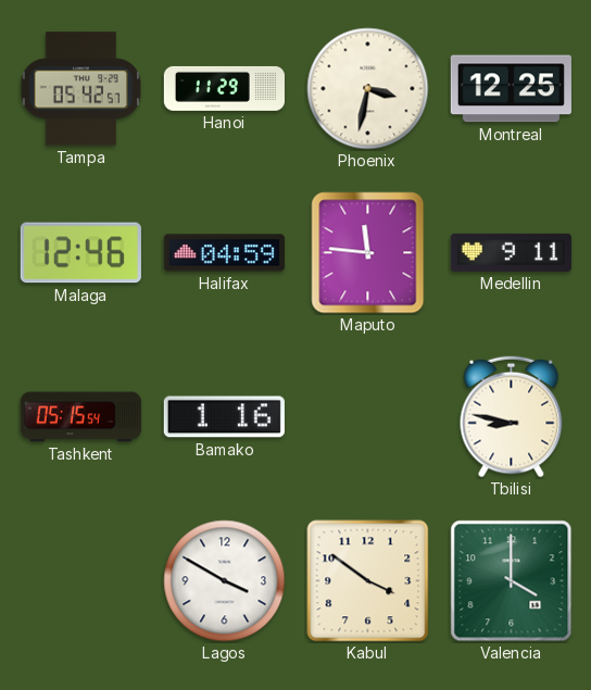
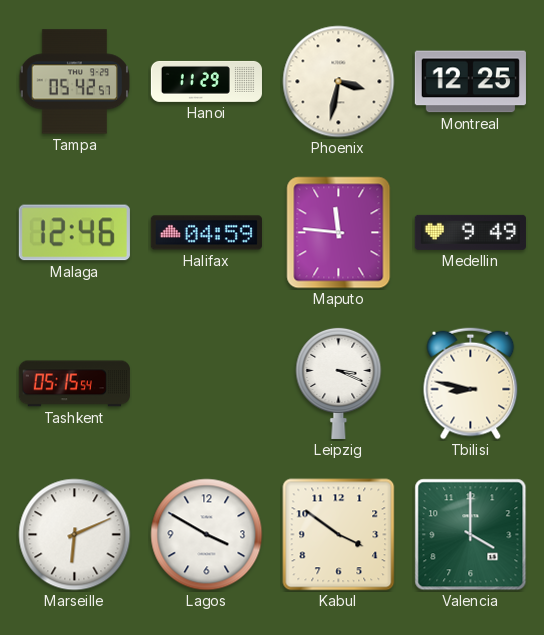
Medellin: 9:11 -> 9:49 (470, 232)
Bamako: 1:16 -> none (224, 417)
Leipzig: none -> 3:19 (339, 383)
Marseille: none -> 6:11 (75, 535)
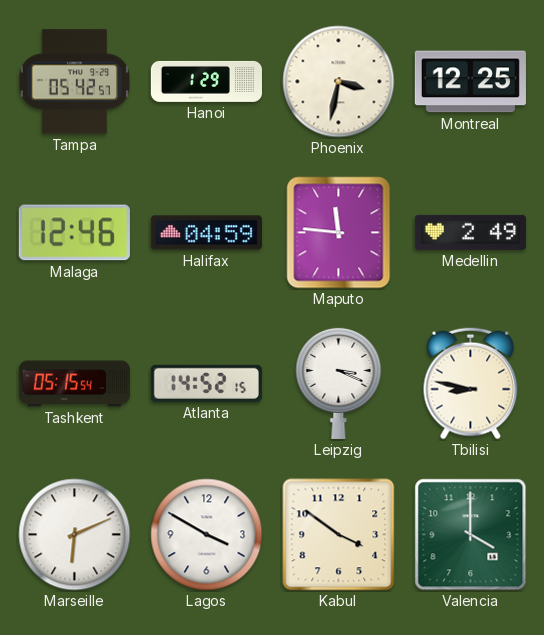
Hanoi: 11:29 -> 1:29 (206, 81)
Medellin: 9:49 -> 2:49 (470, 232)
Atlanta: none -> 14:52 (206, 383)
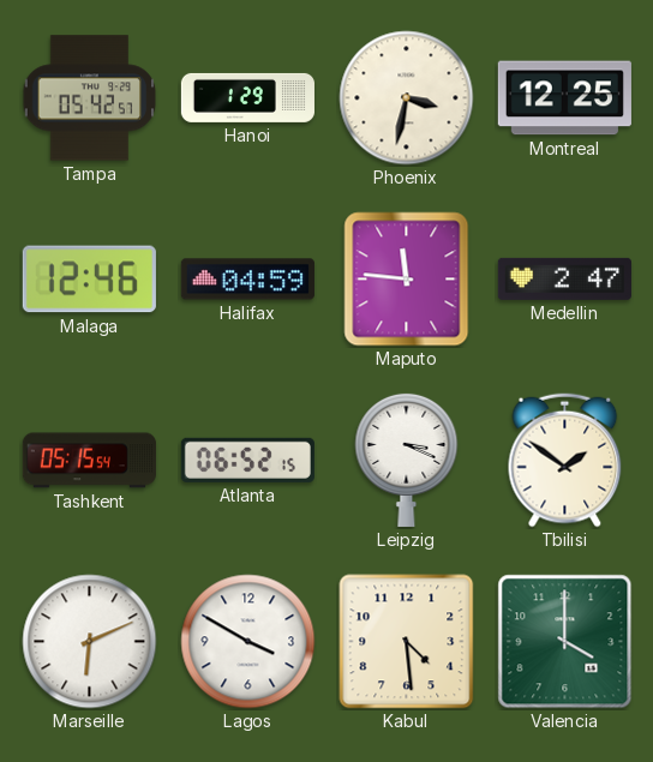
Medellin: 2:49 -> 2:47 (564, 278)
Atlanta: 14:52 -> 06:52 (247, 460)
Tbilisi: 8:47 -> 1:51 (565, 461)
Kabul: 3:51 -> 4:29 (407, 642)
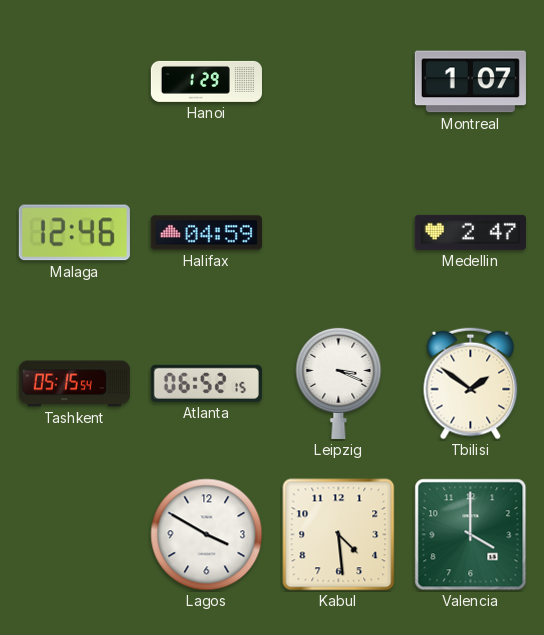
Tampa: 05:42 -> none (90, 98)
Phoenix: 3:32 -> none (407, 98)
Montreal: 12:25 -> 1:07 (470, 82)
Maputo: 11:46 -> none (407, 280)
Marseille: 6:11 -> none (90, 642)
